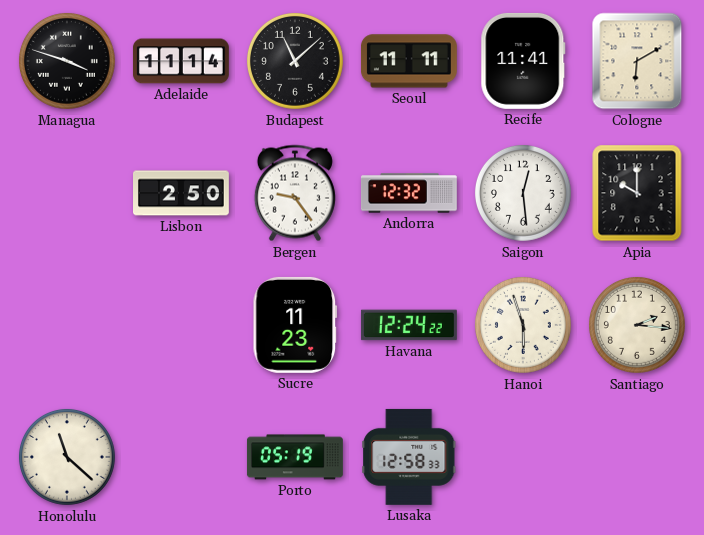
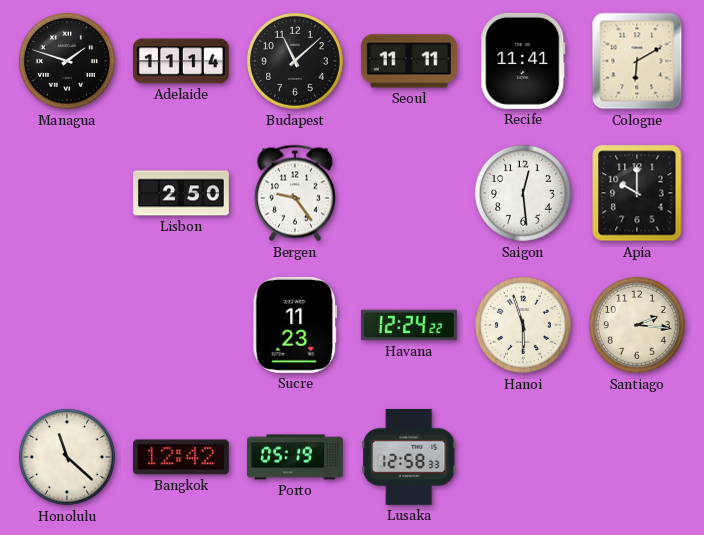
Managua: 3:48 -> 1:48 (68, 62)
Andorra: 12:32 -> none (409, 193)
Bangkok: none -> 12:42 (181, 457)
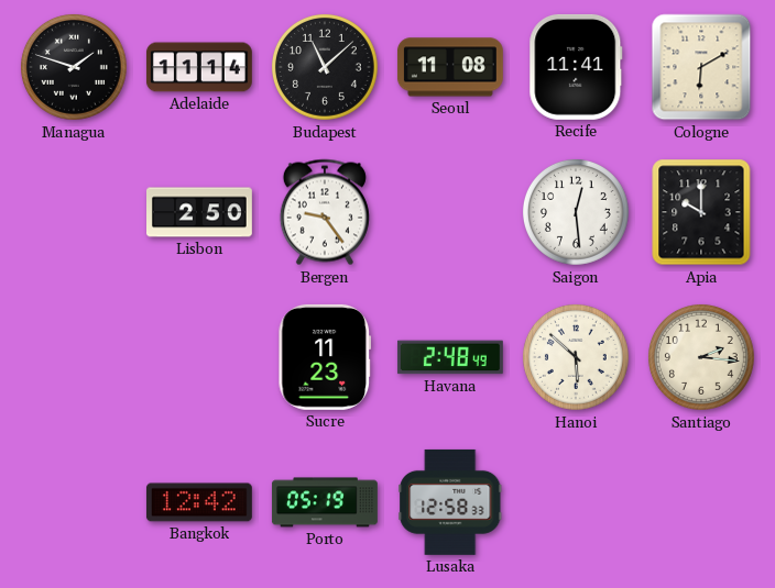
Seoul: 11:11 -> 11:08 (450, 67)
Havana: 12:24 -> 2:48 (450, 357)
Hanoi: 5:57 -> 5:52 (577, 358)
Honolulu: 11:22 -> none (68, 458)
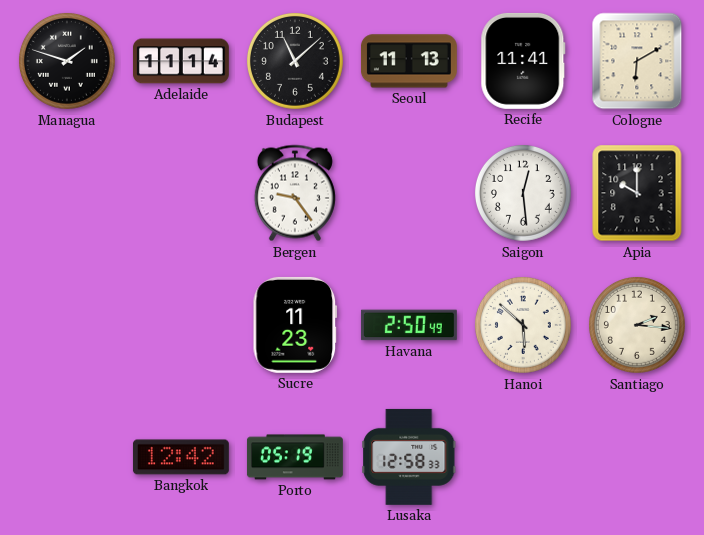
Seoul: 11:08 -> 11:13 (409, 61)
Lisbon: 2:50 -> none (200, 212)
Havana: 2:48 -> 2:50 (409, 325)
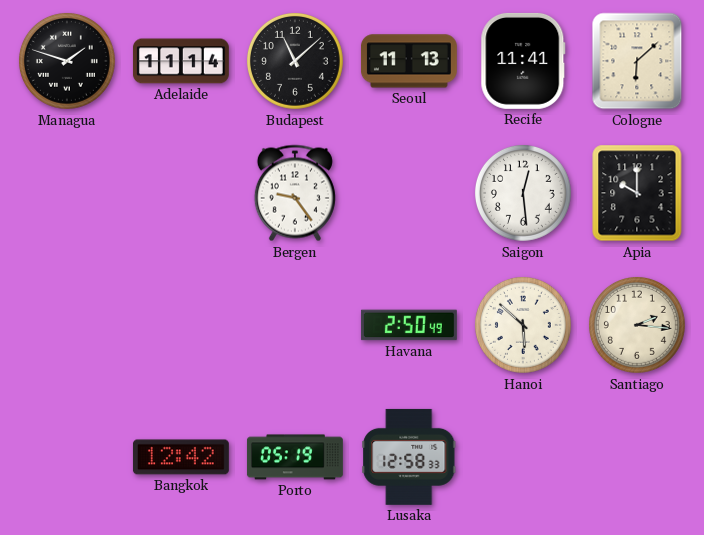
Cologne: 6:10 -> 6:08 (637, 61)
Sucre: 11:23 -> none (295, 325)
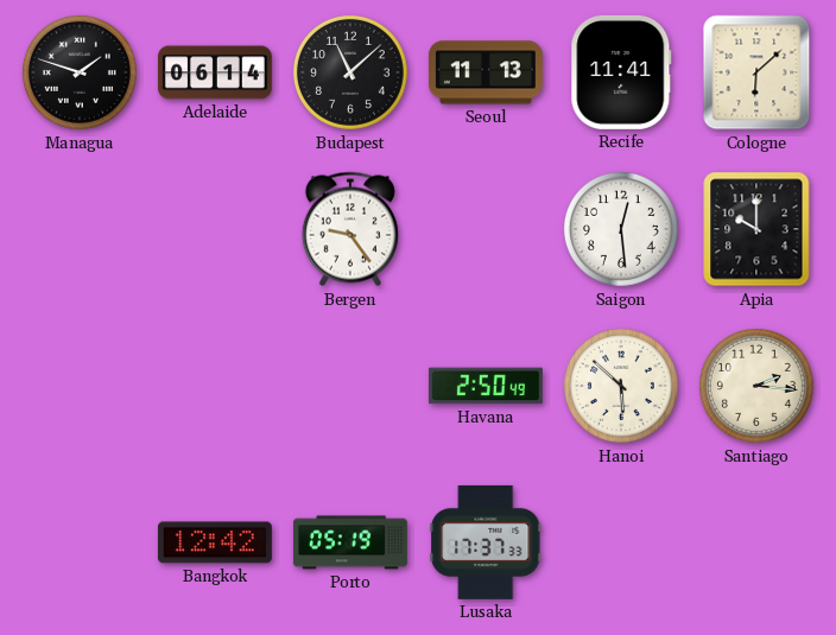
Adelaide: 11:14 -> 06:14 (215, 72)
Lusaka: 12:58 -> 17:37 (486, 542)
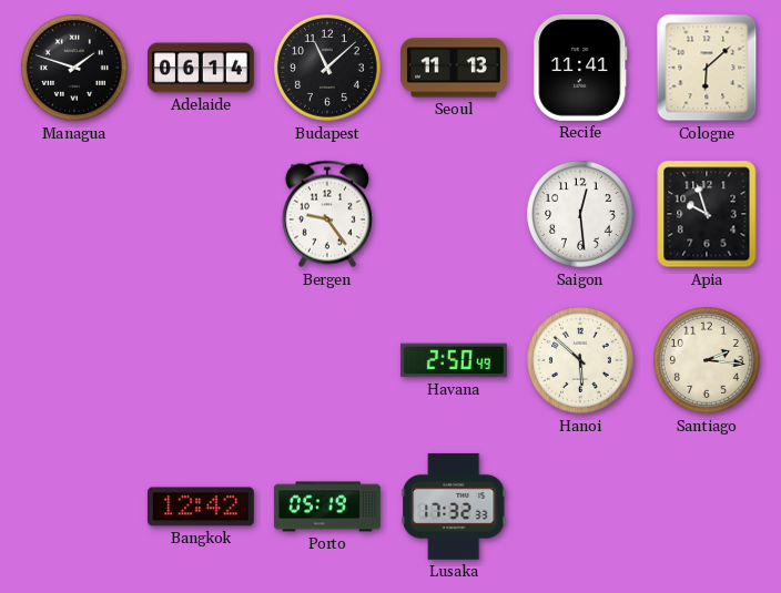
Apia: 10:00 -> 9:57 (707, 214)
Lusaka: 17:37 -> 17:32 (454, 507)
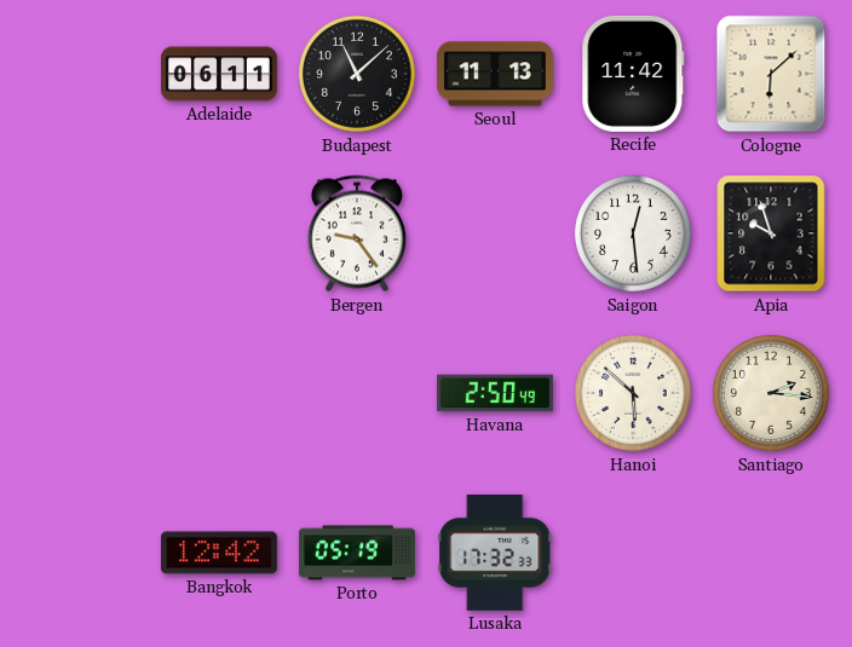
Managua: 1:48 -> none (75, 69)
Adelaide: 06:14 -> 06:11 (219, 74)
Recife: 11:41 -> 11:42 (633, 74)
